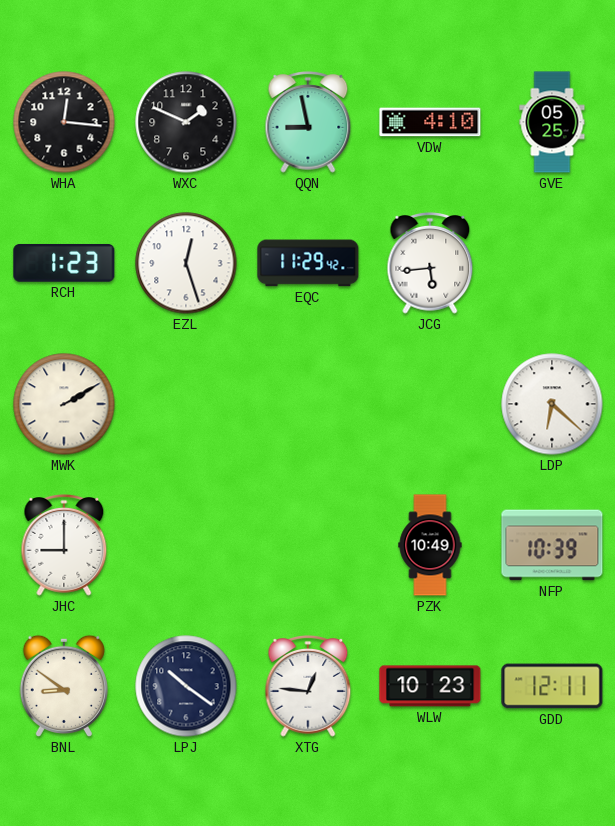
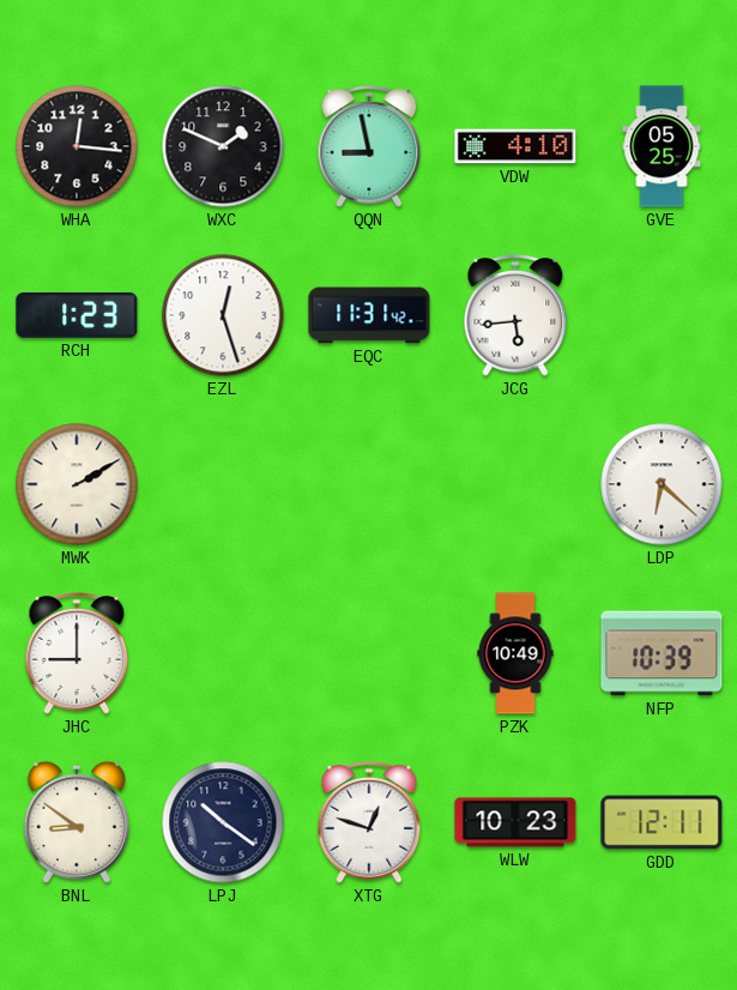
EQC: 11:29 -> 11:31 (369, 315)
XTG: 12:46 -> 12:48 (369, 823)
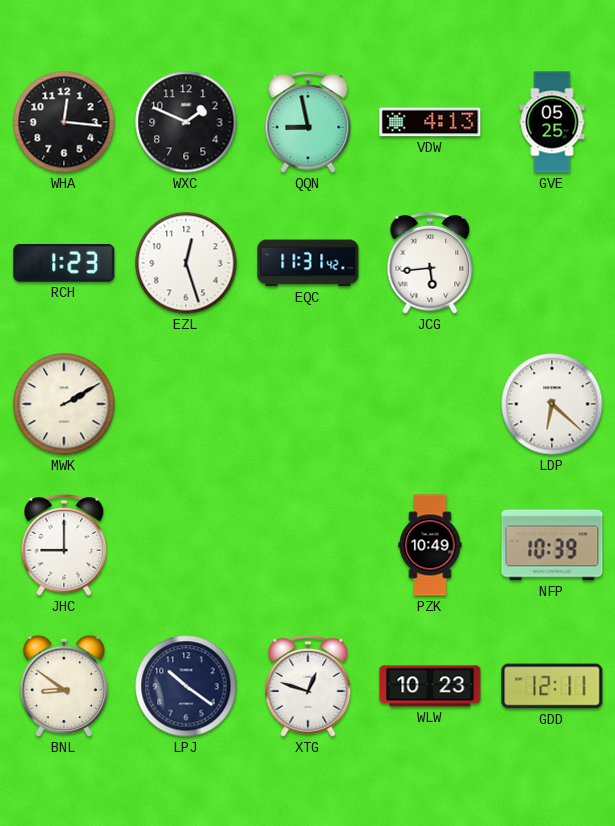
VDW: 4:10 -> 4:13 (430, 122)
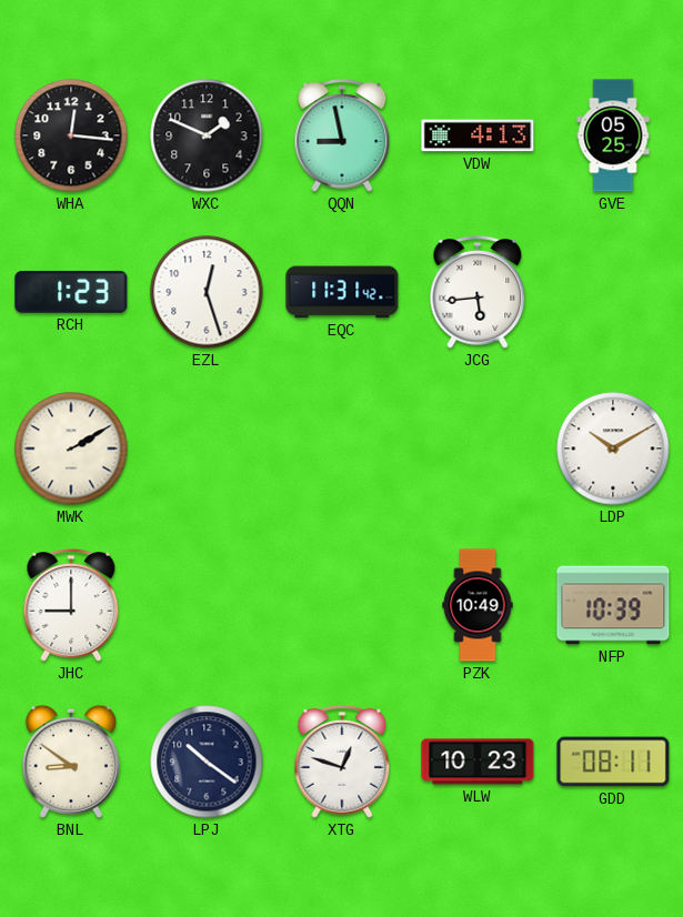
LDP: 6:22 -> 10:10 (613, 449)
GDD: 12:11 -> 08:11 (613, 762)
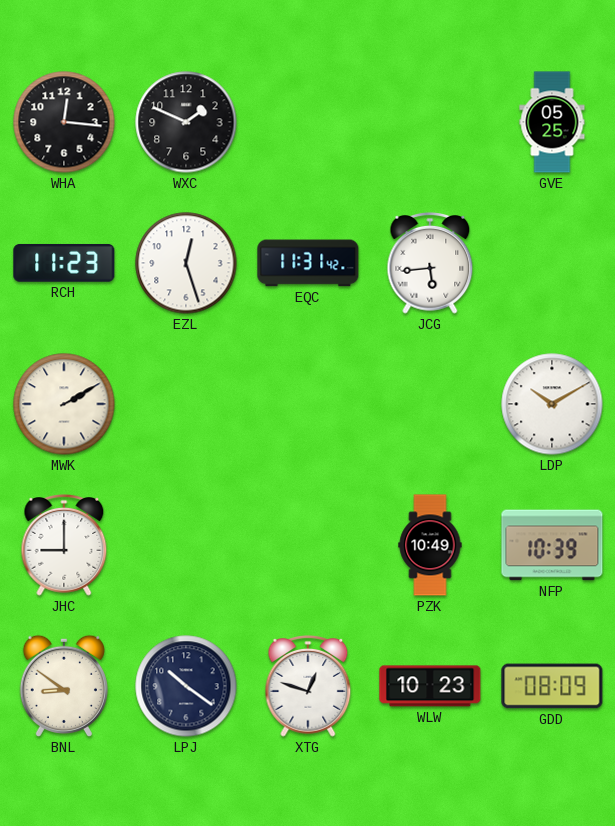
QQN: 8:58 -> none (342, 137)
VDW: 4:13 -> none (478, 135)
RCH: 1:23 -> 11:23 (64, 263)
GDD: 08:11 -> 08:09 (552, 686)
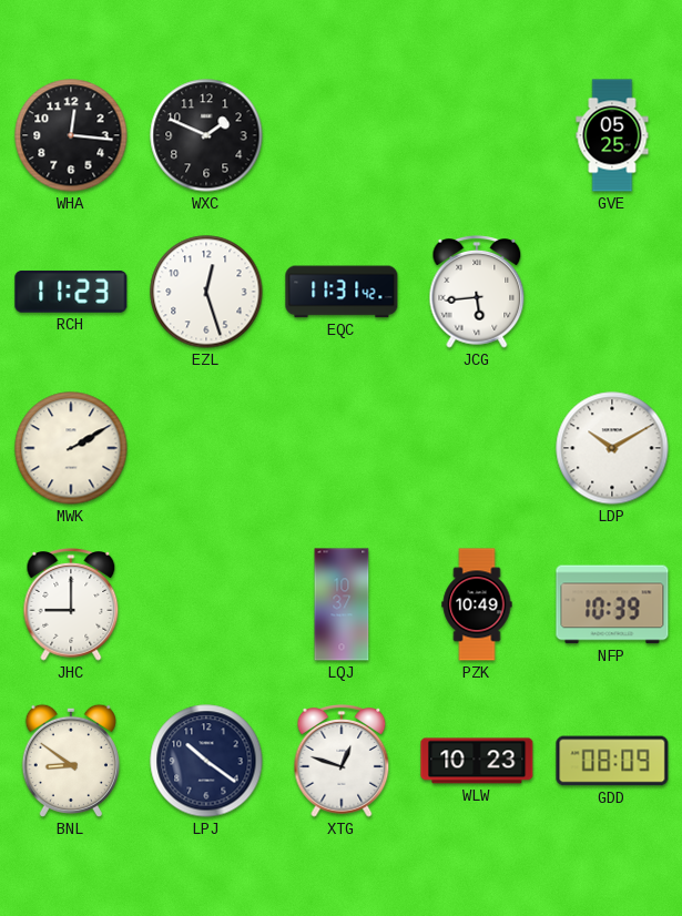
LQJ: none -> 10:37 (342, 604)
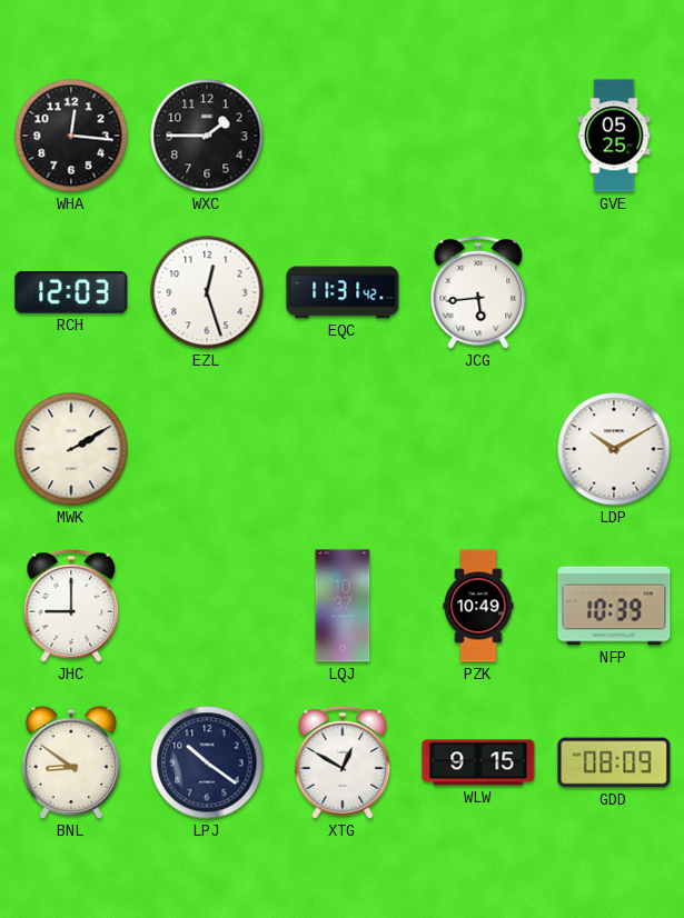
WXC: 1:49 -> 1:45 (207, 136)
RCH: 11:23 -> 12:03 (71, 292)
XTG: 12:48 -> 12:50 (343, 764)
WLW: 10:23 -> 9:15 (478, 762)
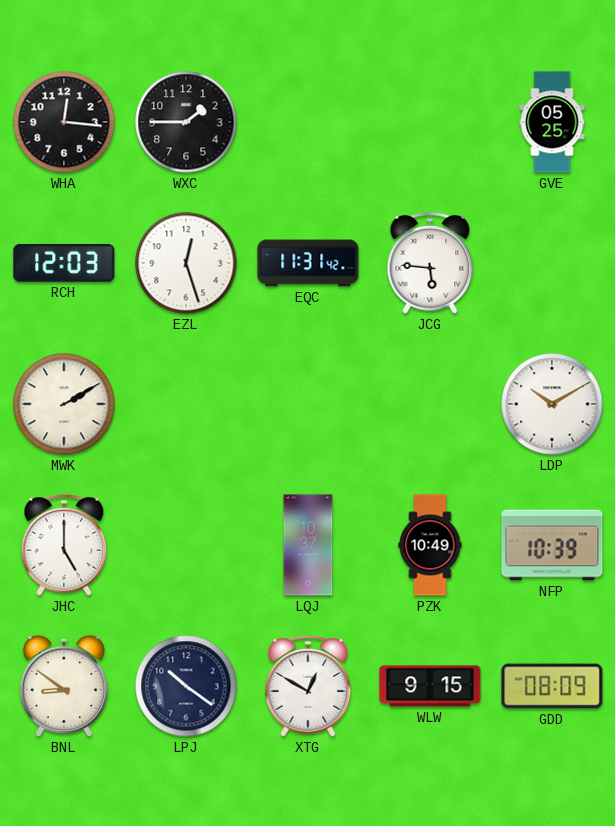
JCG: 5:44 -> 5:46 (430, 264)
JHC: 9:00 -> 5:00 (64, 546)
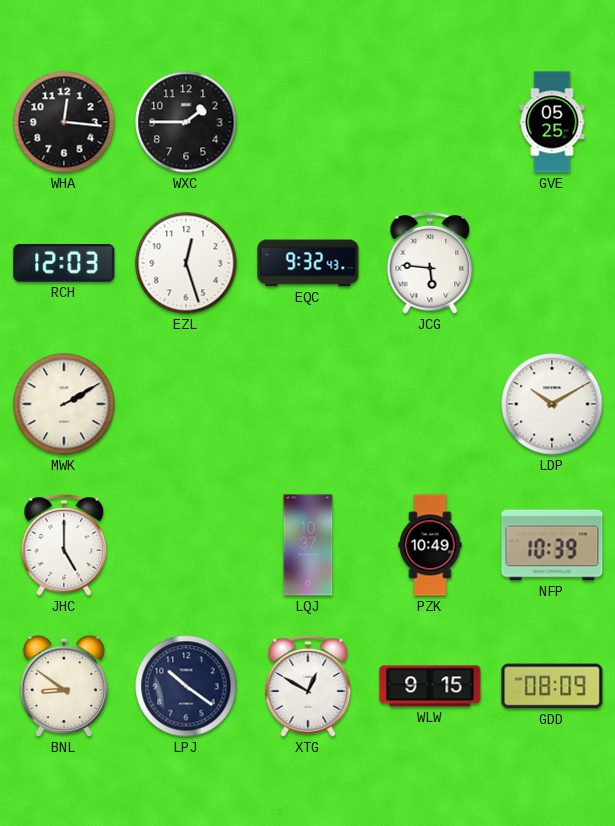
EQC: 11:31 -> 9:32 (308, 263)
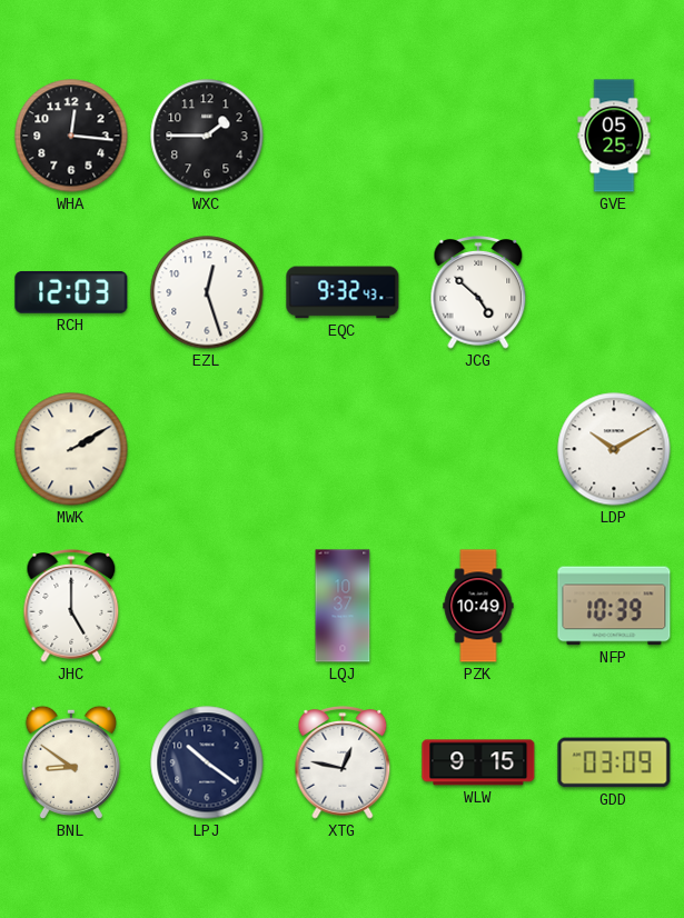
JCG: 5:46 -> 4:52 (478, 293)
XTG: 12:50 -> 12:47 (343, 764)
GDD: 08:09 -> 03:09 (614, 762)
